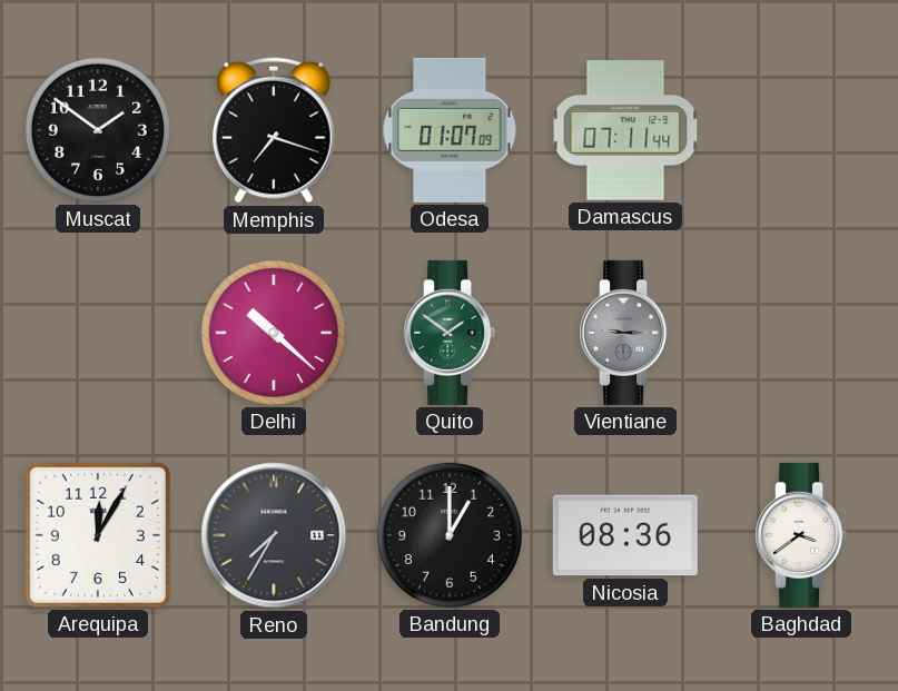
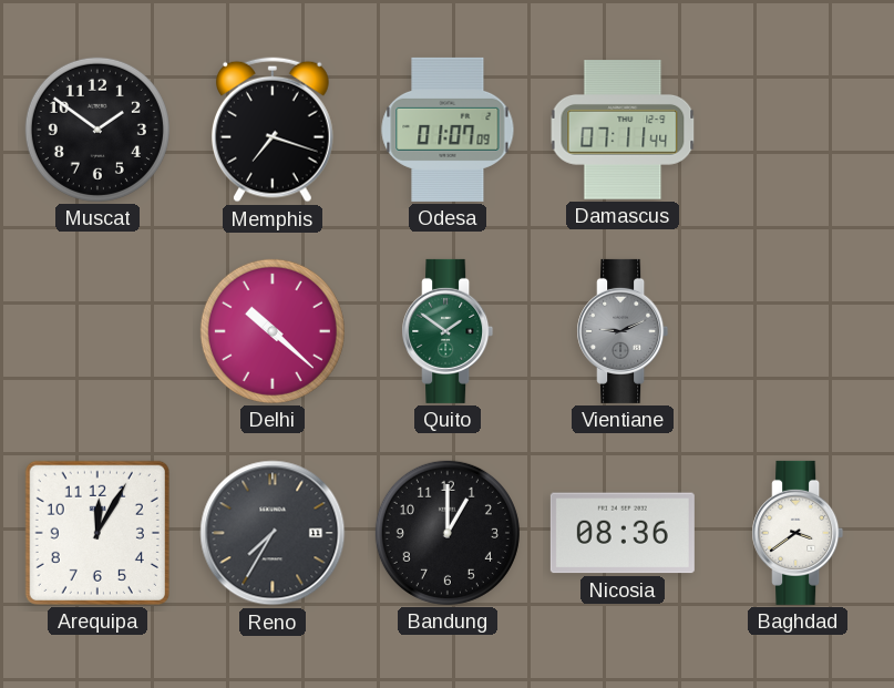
Vientiane: 9:15 -> 9:11 (623, 331)
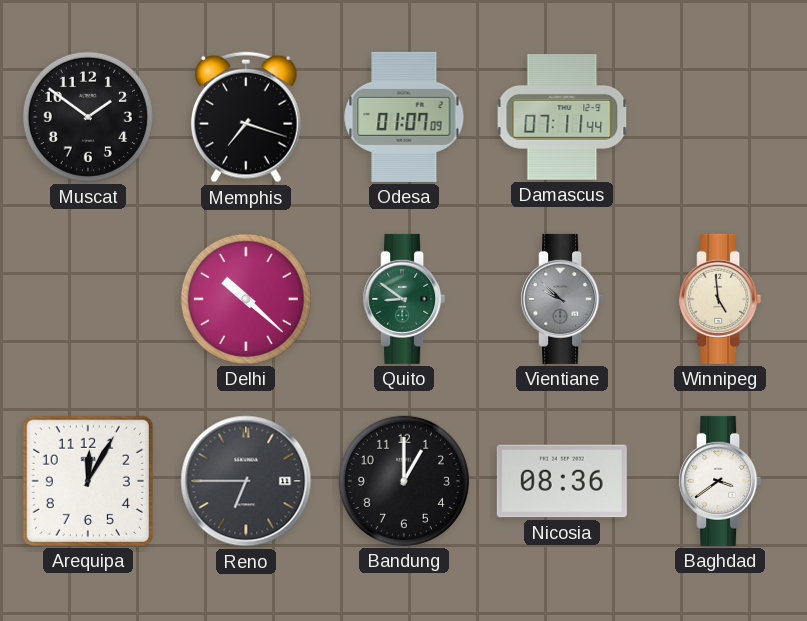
Quito: 1:51 -> 8:51 (404, 299)
Vientiane: 9:11 -> 9:52 (562, 299)
Winnipeg: none -> 4:59 (720, 299)
Reno: 7:35 -> 6:45 (246, 481)
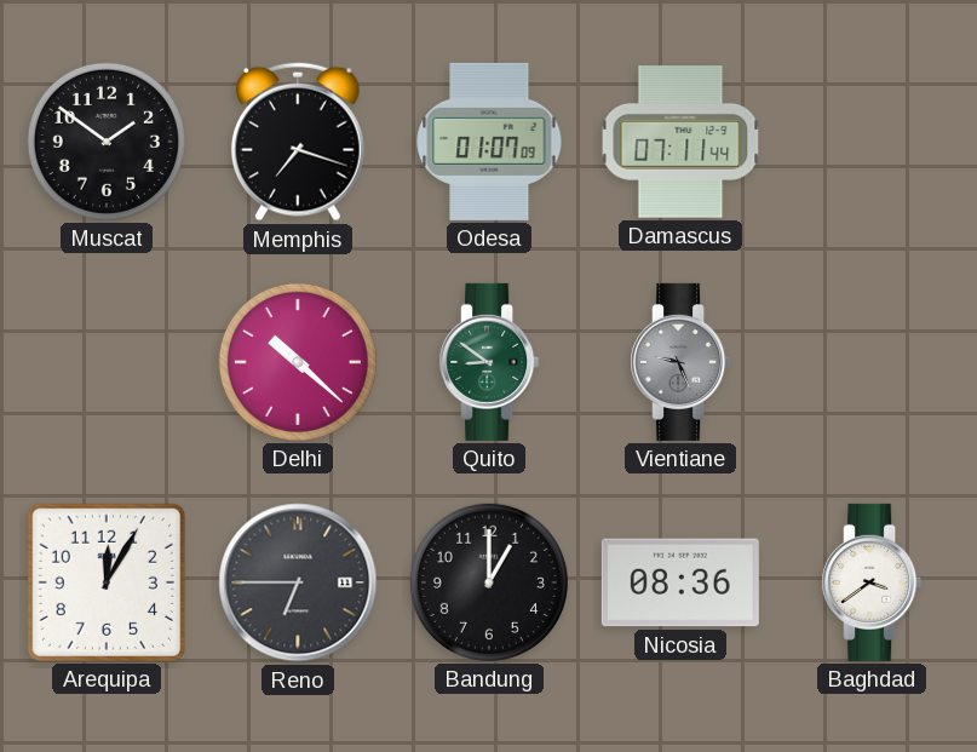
Vientiane: 9:52 -> 9:26 (680, 362)
Winnipeg: 4:59 -> none (720, 299)
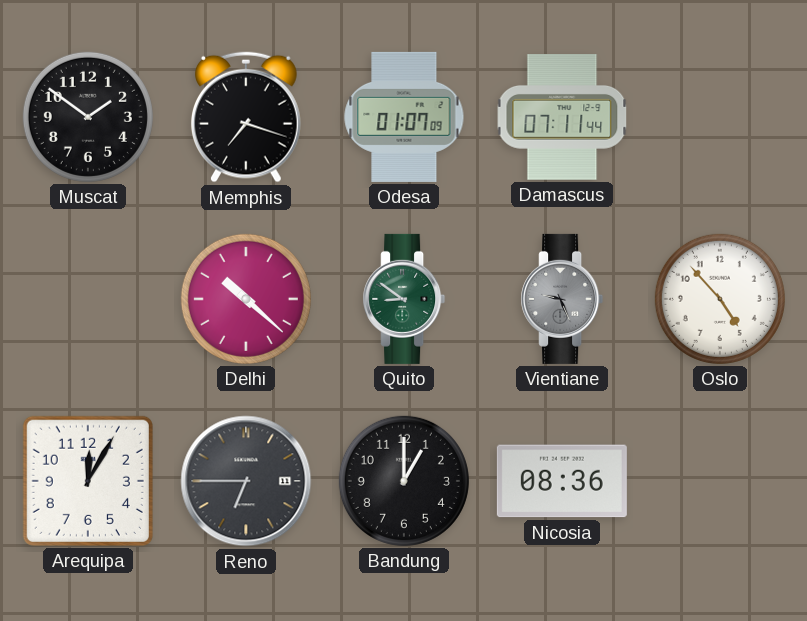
Oslo: none -> 4:53 (720, 299)
Baghdad: 3:39 -> none (872, 582)
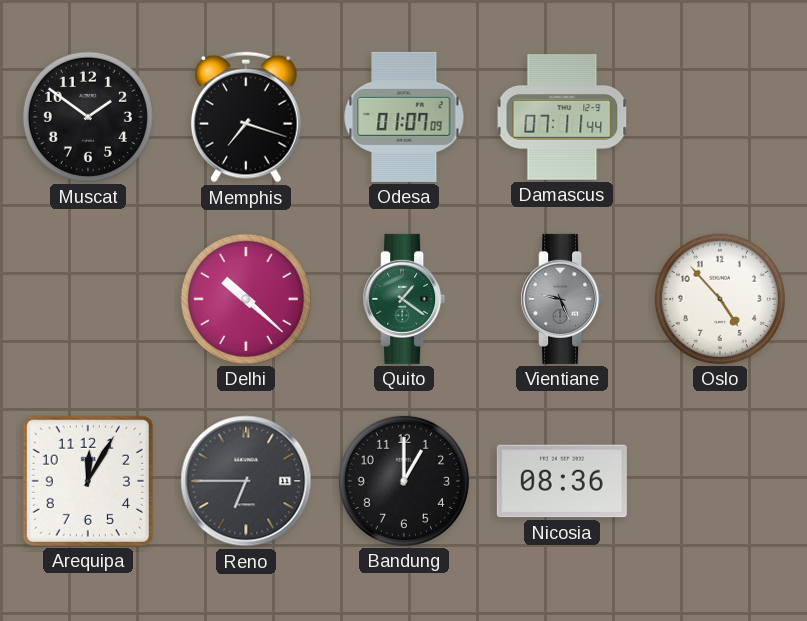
Quito: 8:51 -> 1:21 (404, 299)
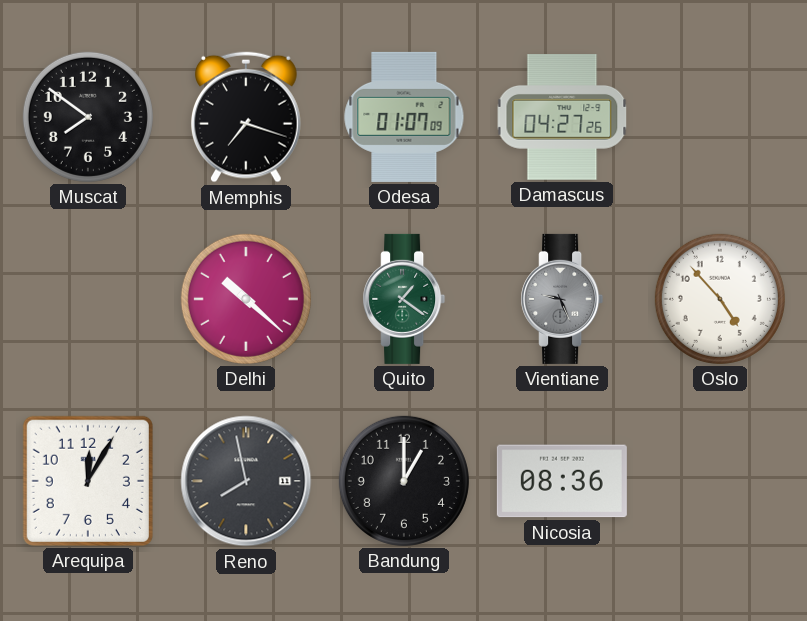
Muscat: 1:51 -> 7:51 (88, 117)
Damascus: 07:11 -> 04:27 (562, 117)
Reno: 6:45 -> 7:58 (246, 481)
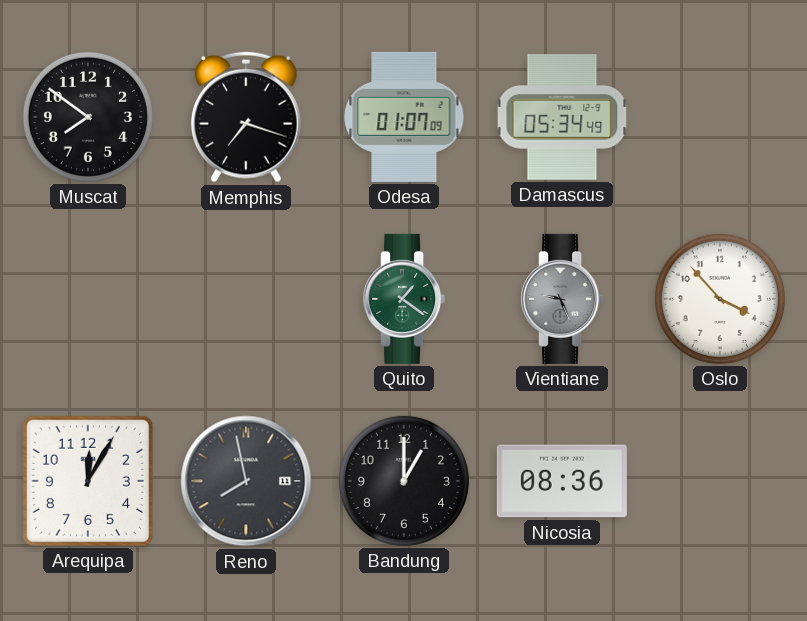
Damascus: 04:27 -> 05:34 (562, 117)
Delhi: 10:22 -> none (246, 299)
Oslo: 4:53 -> 3:53 (720, 299)
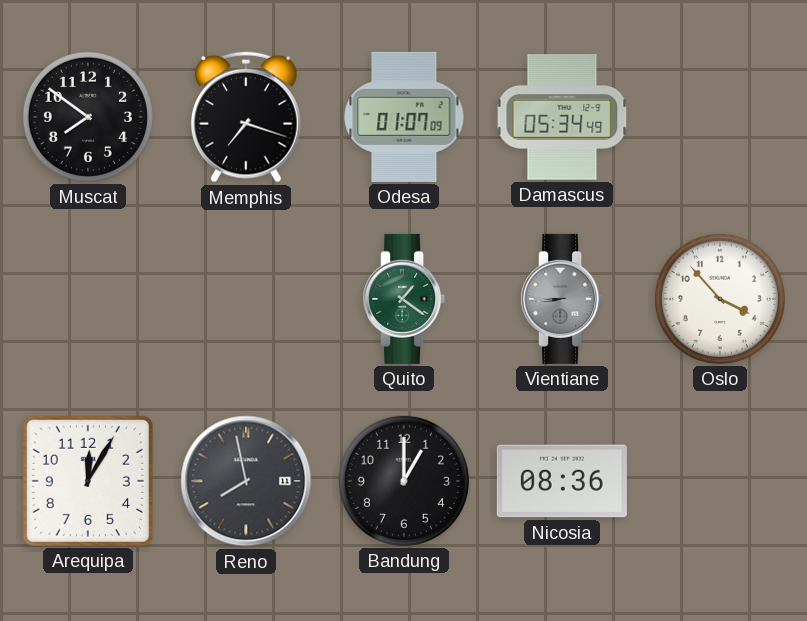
Vientiane: 9:26 -> 8:44 (562, 299)
